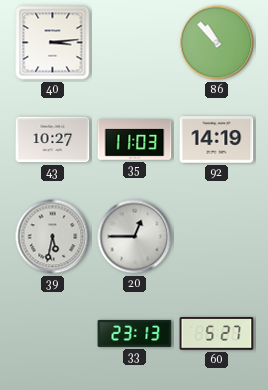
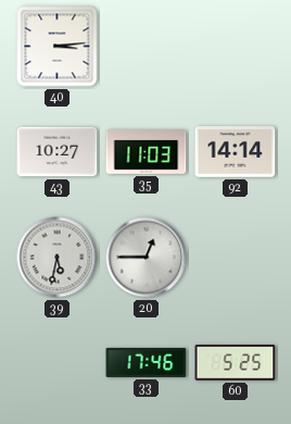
86: 10:53 -> none (217, 43)
92: 14:19 -> 14:14 (236, 152)
33: 23:13 -> 17:46 (147, 362)
60: 5:27 -> 5:25 (236, 363)
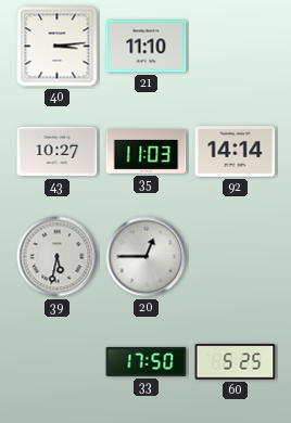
21: none -> 11:10 (147, 47)
33: 17:46 -> 17:50 (147, 361)
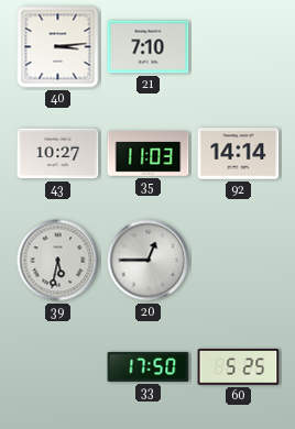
21: 11:10 -> 7:10 (149, 47)
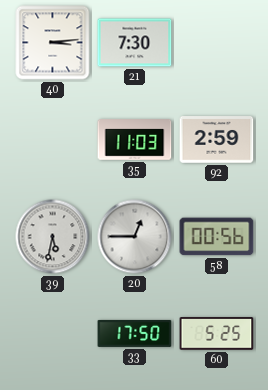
21: 7:10 -> 7:30 (135, 43)
43: 10:27 -> none (58, 154)
92: 14:14 -> 2:59 (217, 140)
58: none -> 00:56 (217, 237)
